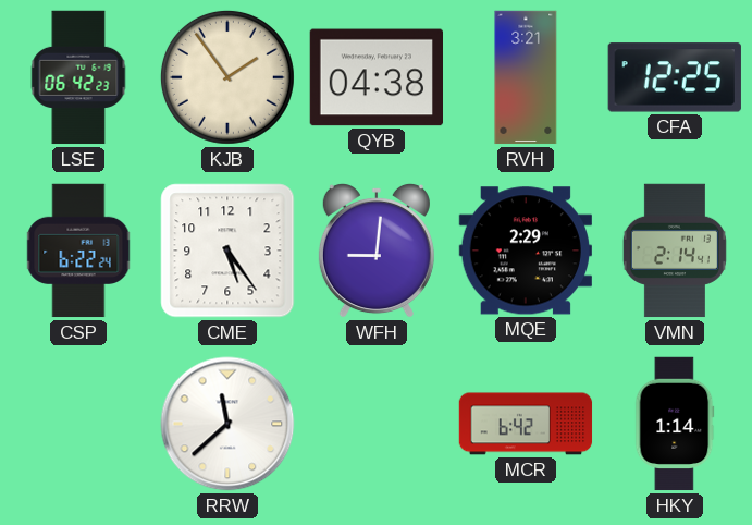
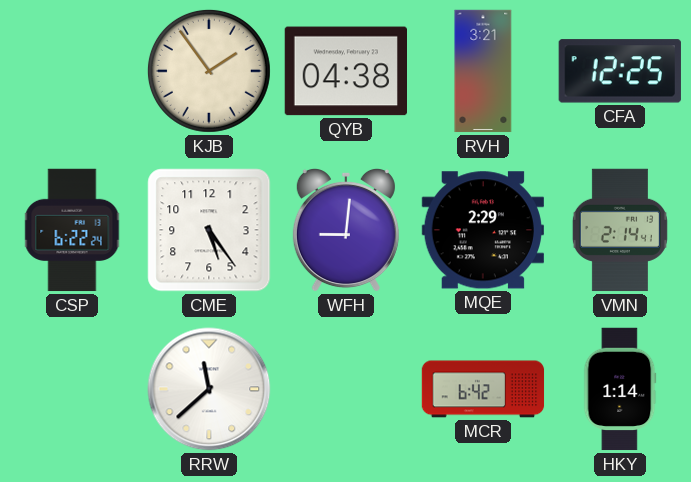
LSE: 06:42 -> none (78, 77)
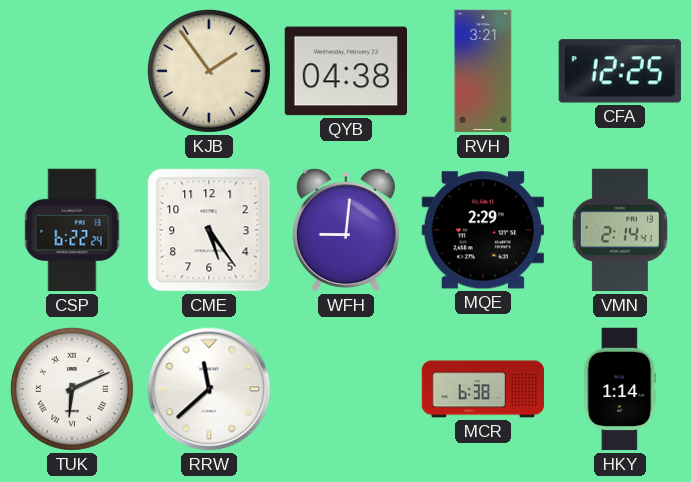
TUK: none -> 6:11 (72, 389)
MCR: 6:42 -> 6:38 (483, 389)
